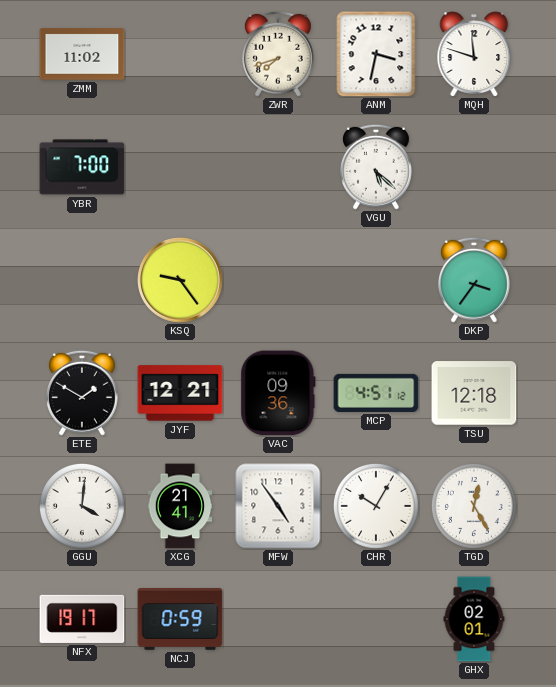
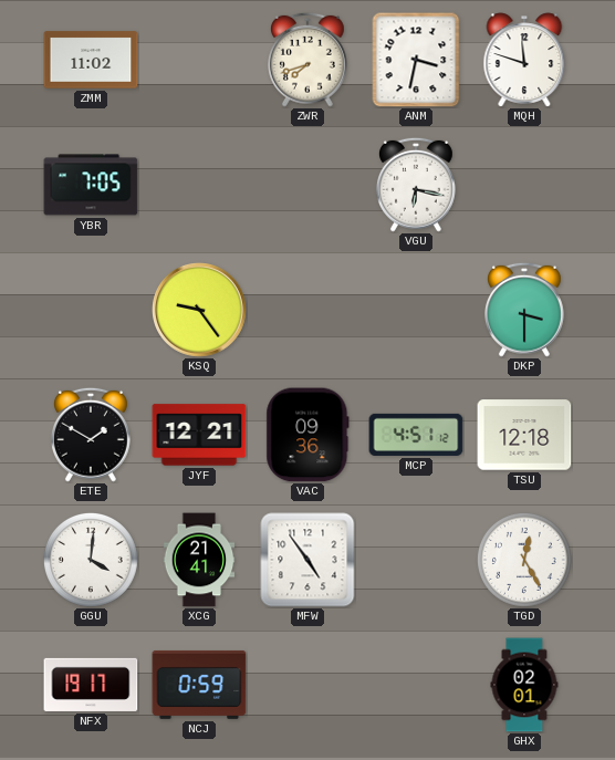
YBR: 7:00 -> 7:05 (91, 185)
VGU: 5:22 -> 6:17 (417, 185)
DKP: 3:36 -> 3:30 (525, 310)
CHR: 10:05 -> none (376, 506)
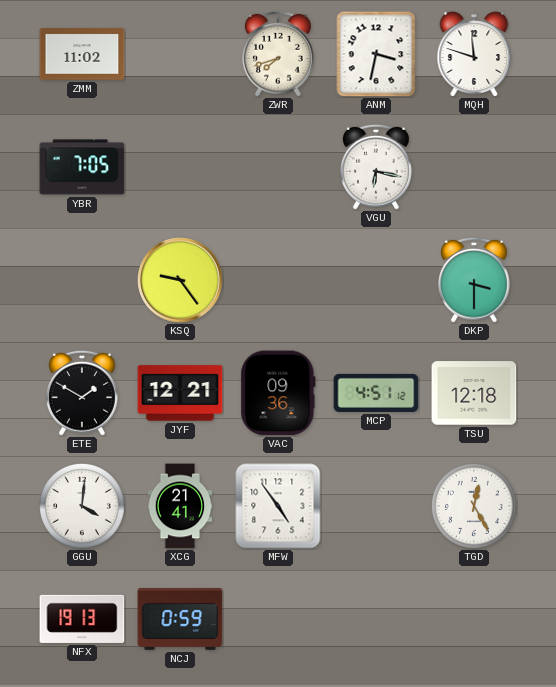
NFX: 19:17 -> 19:13 (82, 619)
GHX: 02:01 -> none (524, 685)
